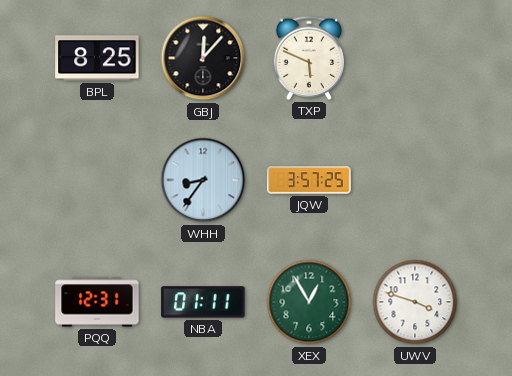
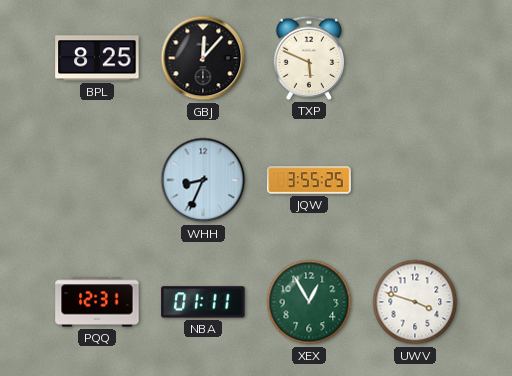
WHH: 8:36 -> 8:34 (203, 180)
JQW: 3:57 -> 3:55 (309, 180)
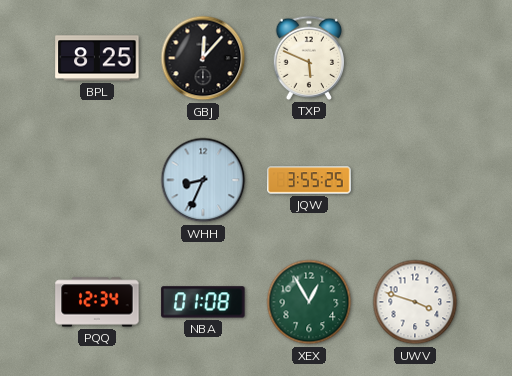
PQQ: 12:31 -> 12:34 (97, 302)
NBA: 01:11 -> 01:08 (203, 302)
